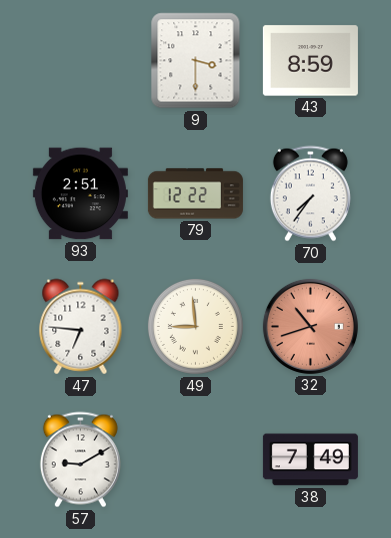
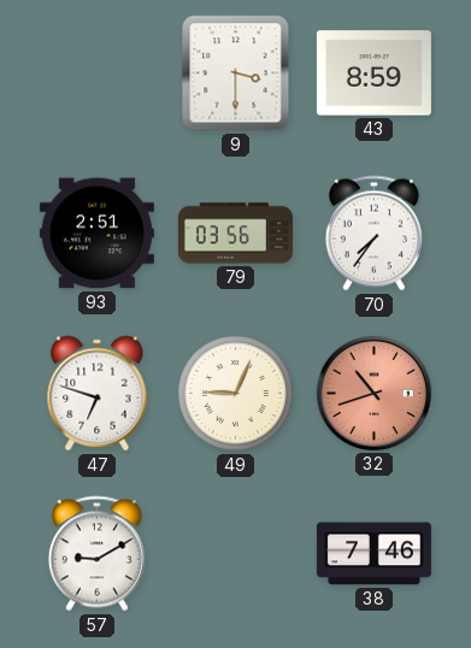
79: 12:22 -> 03:56 (235, 234)
47: 6:46 -> 6:48 (98, 394)
49: 8:59 -> 9:04 (235, 393)
38: 7:49 -> 7:46 (373, 554)
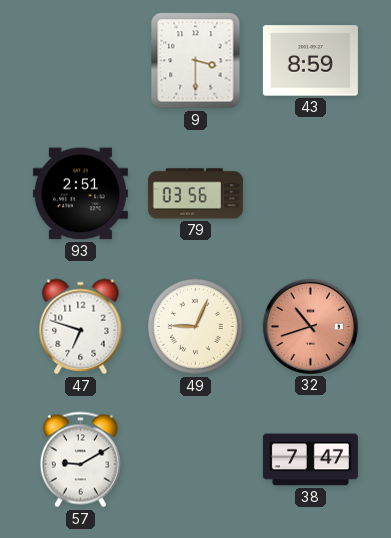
70: 7:36 -> none (373, 234)
38: 7:46 -> 7:47 (310, 460)
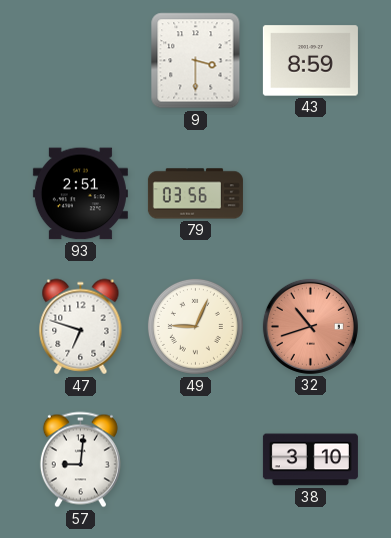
57: 9:10 -> 9:01 (80, 460)
38: 7:47 -> 3:10 (310, 460)
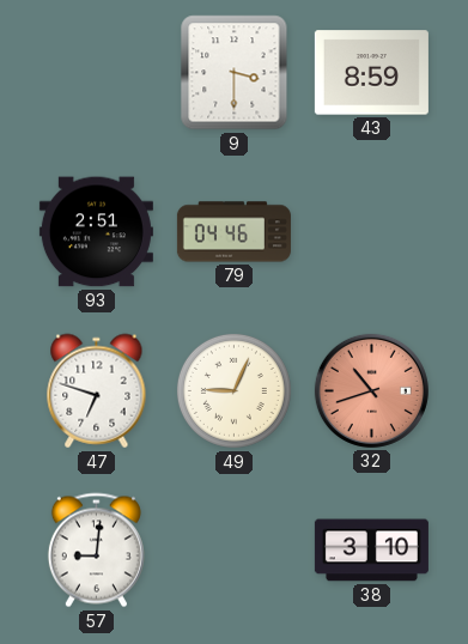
79: 03:56 -> 04:46 (233, 232)
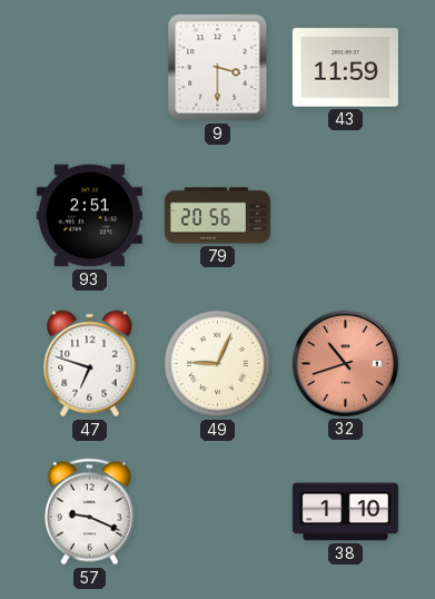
43: 8:59 -> 11:59 (345, 68)
79: 04:46 -> 20:56 (217, 216)
57: 9:01 -> 9:19 (89, 512)
38: 3:10 -> 1:10 (345, 512)
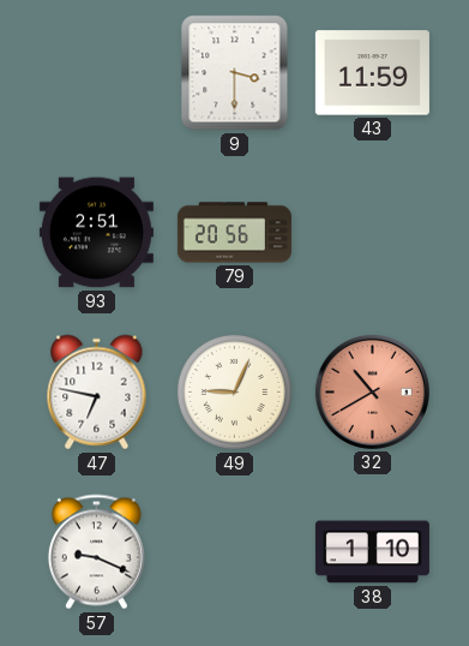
47: 6:48 -> 6:47 (97, 393)
32: 10:42 -> 10:40 (372, 391)
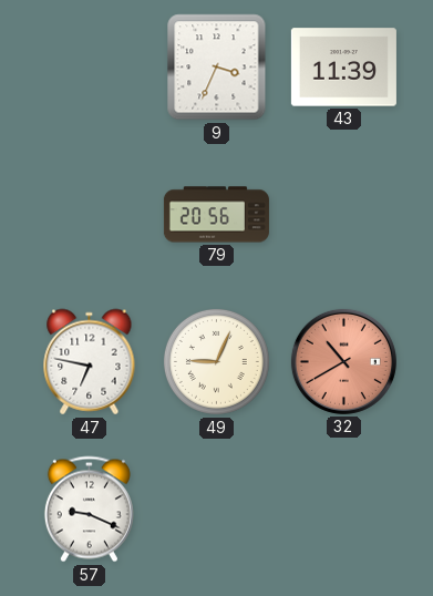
9: 3:30 -> 3:34 (217, 68)
43: 11:59 -> 11:39 (343, 68)
93: 2:51 -> none (96, 233)
38: 1:10 -> none (372, 552)
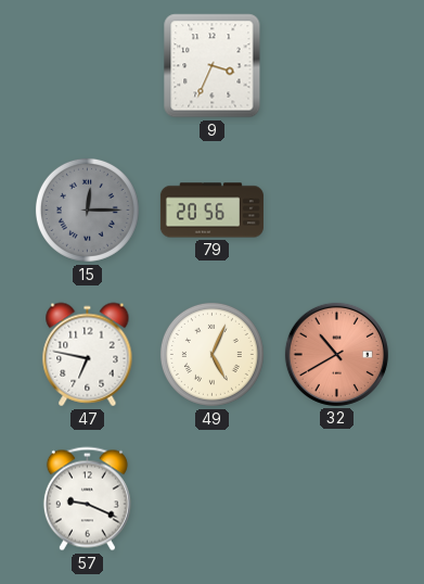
43: 11:39 -> none (343, 68)
15: none -> 12:15 (87, 210)
49: 9:04 -> 5:04 (211, 354)
